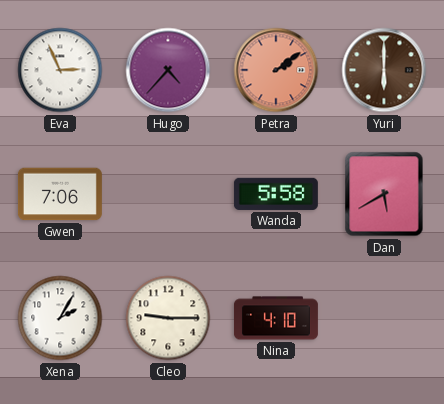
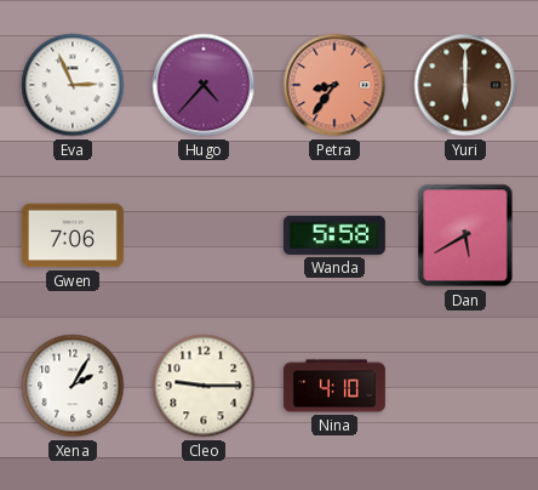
Petra: 2:09 -> 8:36 (334, 85)
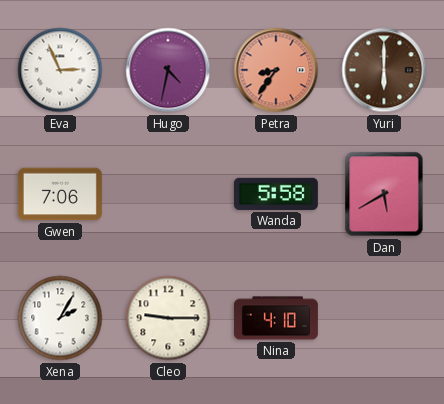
Hugo: 4:37 -> 4:32 (168, 70)
